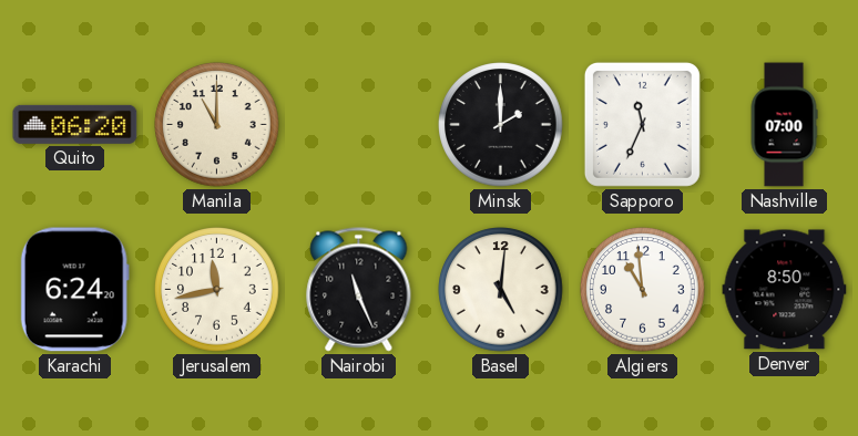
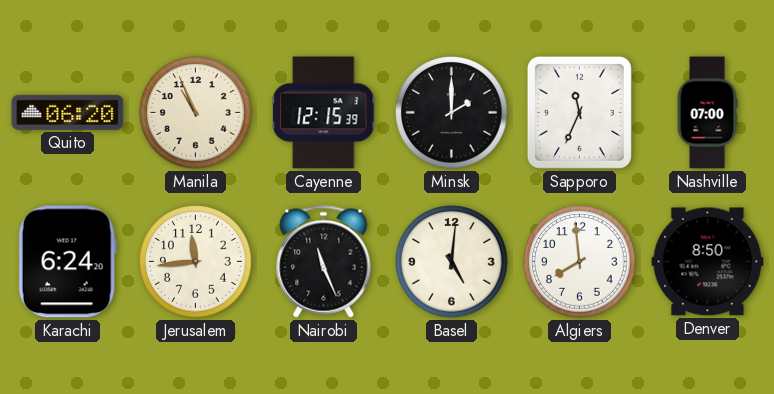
Manila: 11:00 -> 10:56 (196, 113)
Cayenne: none -> 12:15 (324, 113)
Jerusalem: 11:43 -> 11:44 (196, 262)
Algiers: 10:59 -> 7:59 (580, 262)
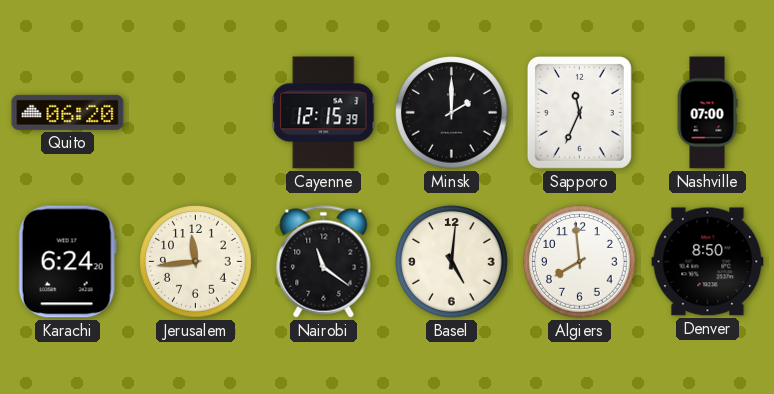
Manila: 10:56 -> none (196, 113)
Nairobi: 11:26 -> 11:21 (324, 262)
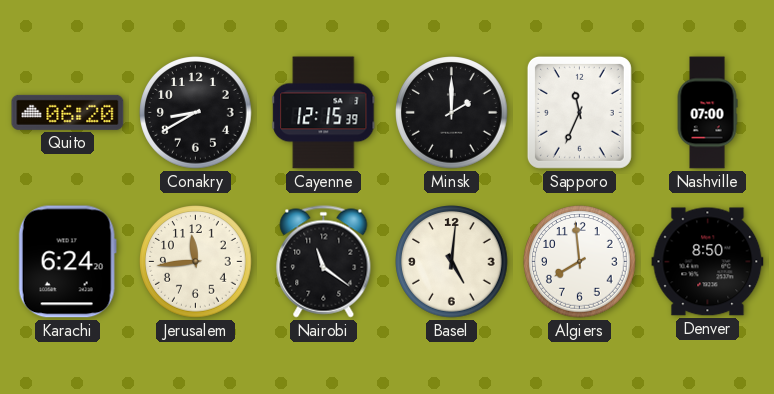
Conakry: none -> 8:40 (196, 113)
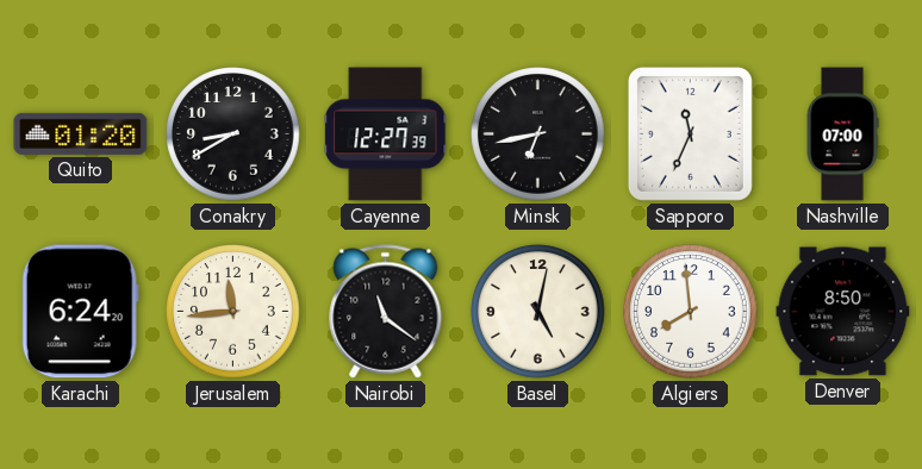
Quito: 06:20 -> 01:20 (81, 133)
Cayenne: 12:15 -> 12:27 (386, 135)
Minsk: 2:00 -> 6:43 (538, 135)
Basel: 5:01 -> 5:02 (538, 312)
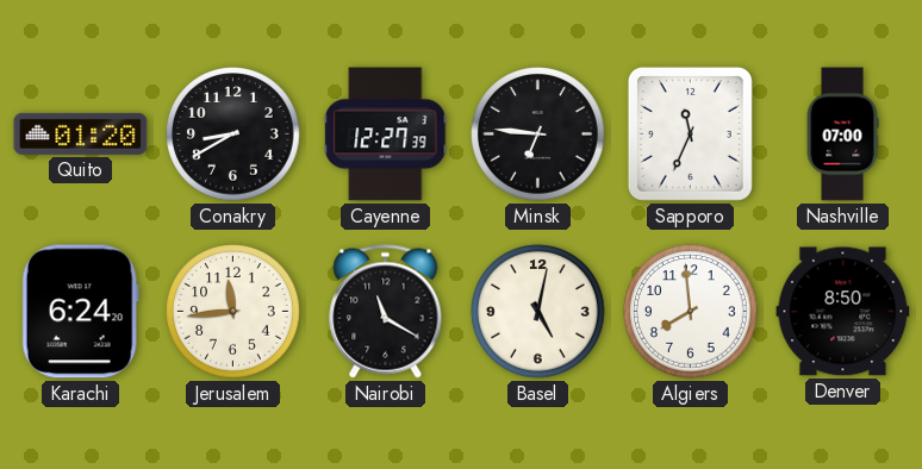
Minsk: 6:43 -> 6:46 (538, 135)
Nairobi: 11:21 -> 11:20 (386, 312)
